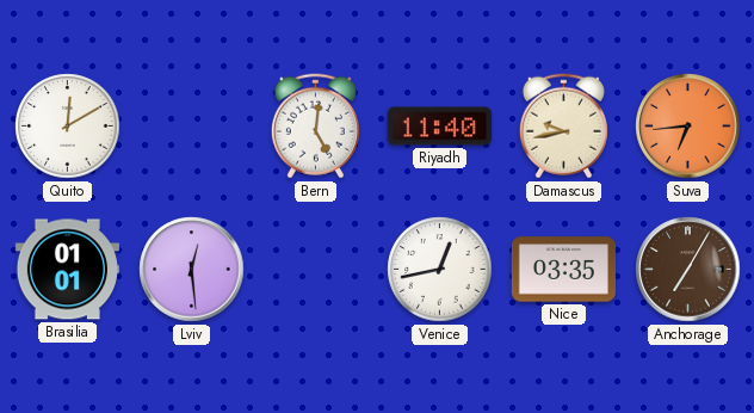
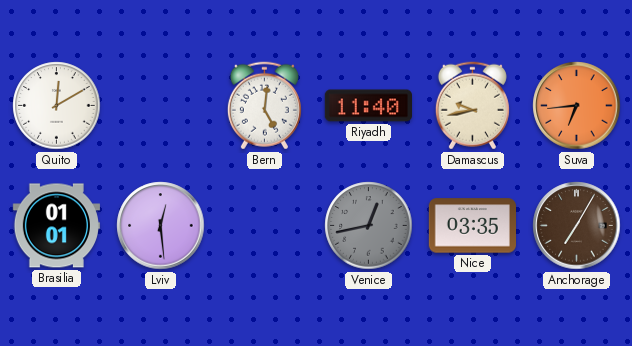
Venice dial: white -> grey (369, 226)
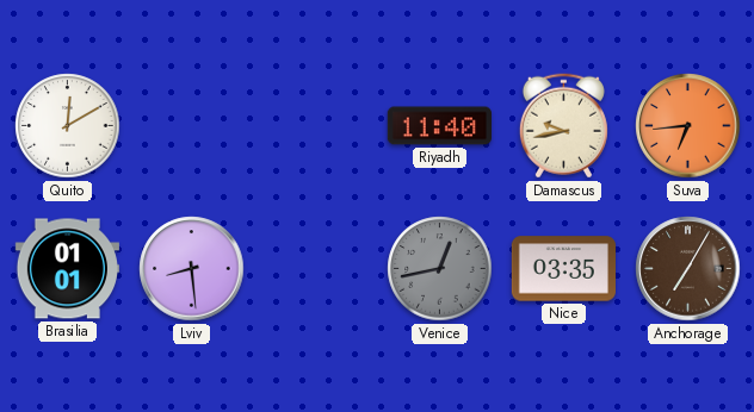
Bern: 5:01 -> none (264, 106)
Lviv: 12:29 -> 8:29 (192, 269)
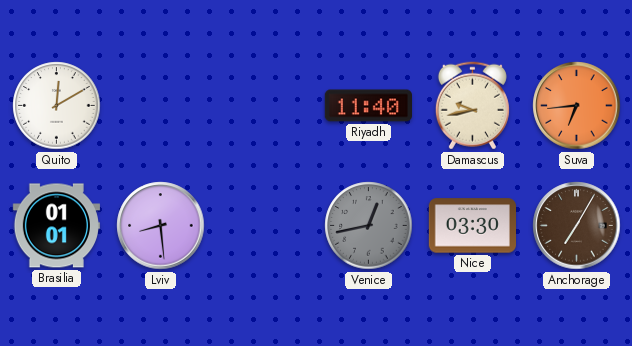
Nice: 03:35 -> 03:30 (472, 226)
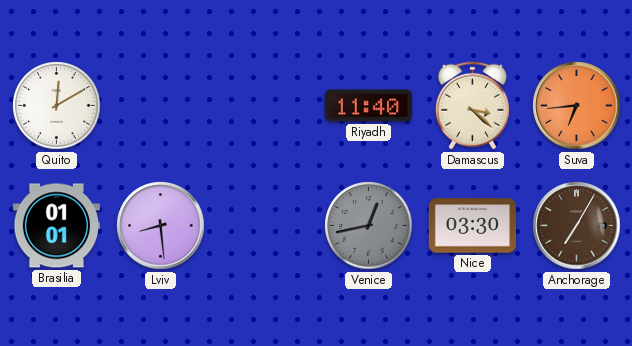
Damascus: 9:43 -> 3:22 (472, 106)
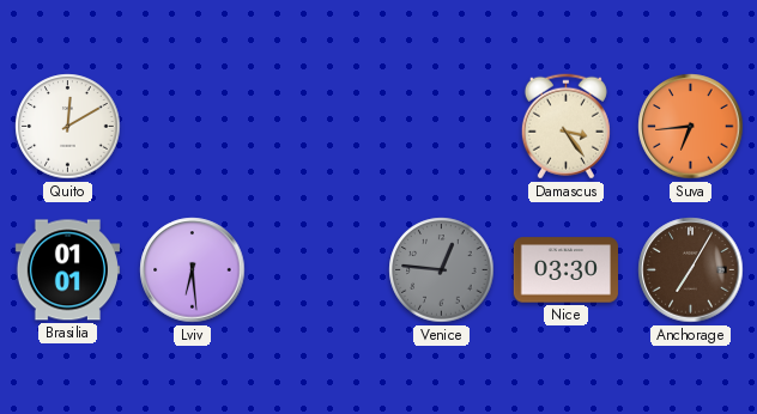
Riyadh: 11:40 -> none (368, 106)
Damascus: 3:22 -> 3:24 (565, 127)
Lviv: 8:29 -> 6:29 (193, 270)
Venice: 12:43 -> 12:46 (442, 270)
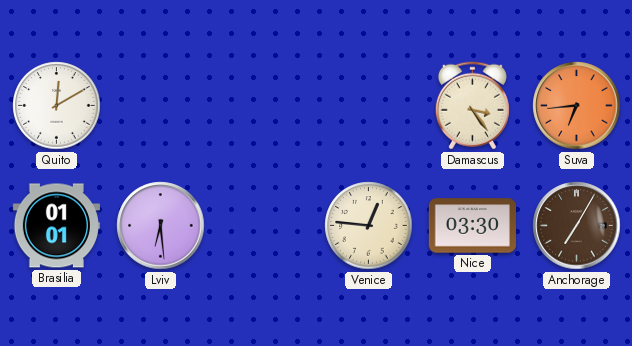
Venice dial: grey -> cream (369, 226)
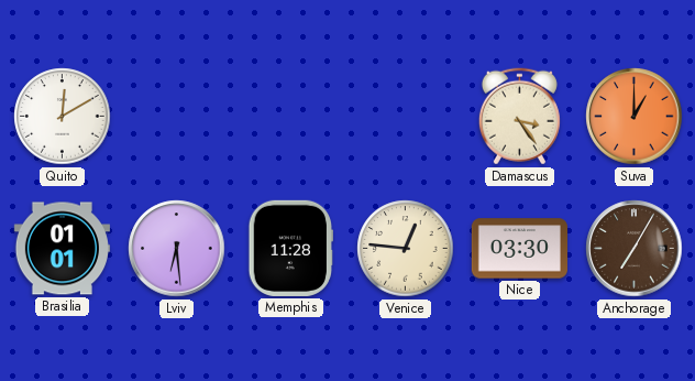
Suva: 6:44 -> 1:00 (635, 117)
Memphis: none -> 11:28 (290, 248)
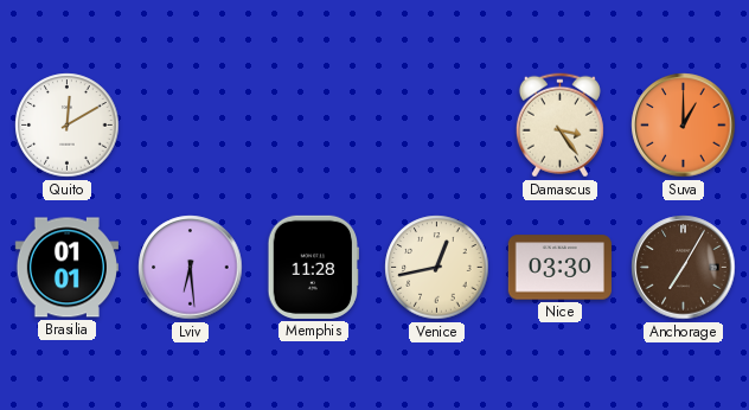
Venice: 12:46 -> 12:43 (437, 268)
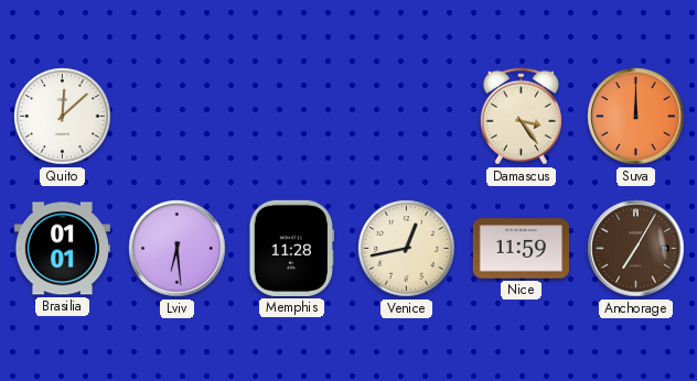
Quito: 12:10 -> 12:08 (63, 117)
Suva: 1:00 -> 12:00 (636, 117)
Nice: 03:30 -> 11:59 (521, 249)
